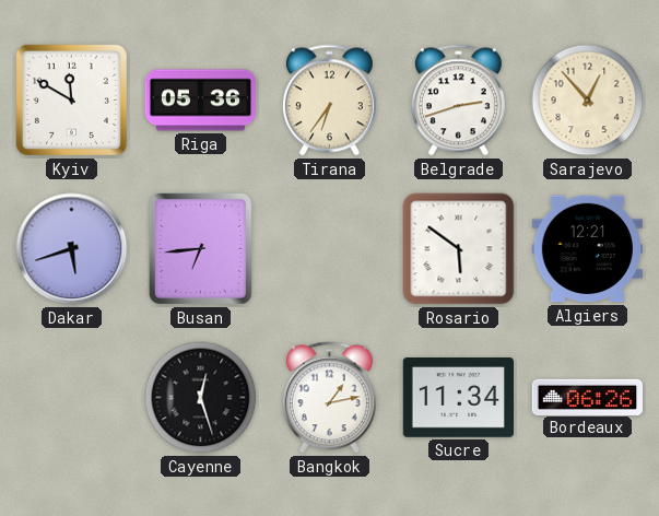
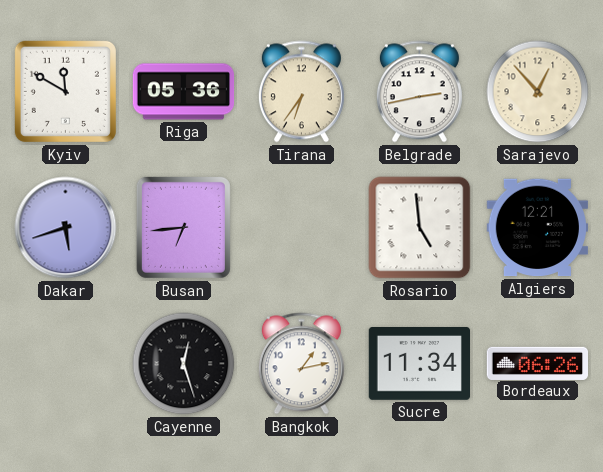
Belgrade: 2:42 -> 2:43 (419, 92)
Rosario: 5:51 -> 4:59 (420, 228)
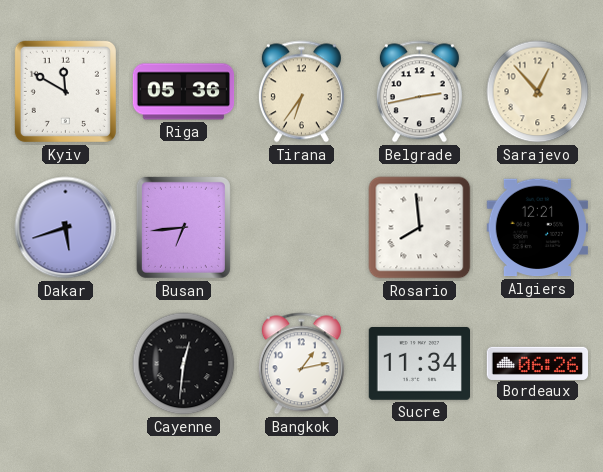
Rosario: 4:59 -> 7:59 (420, 228)
Cayenne: 12:27 -> 12:31 (184, 364)
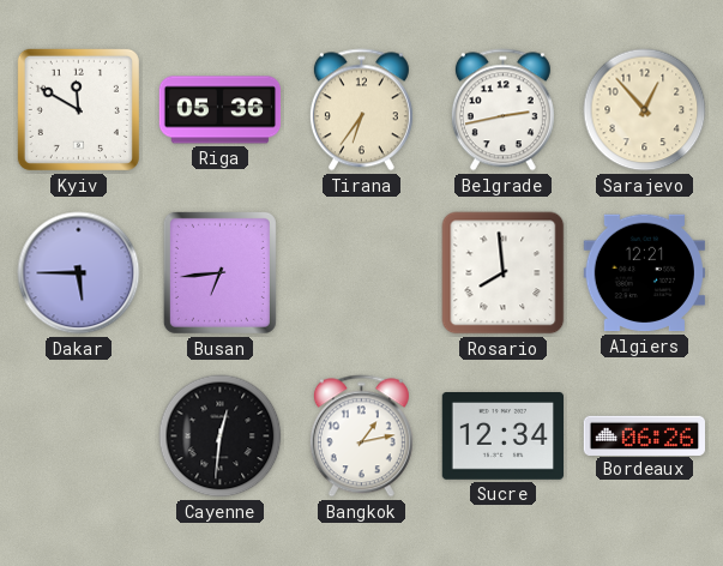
Dakar: 5:42 -> 5:45 (79, 273)
Sucre: 11:34 -> 12:34 (502, 436)
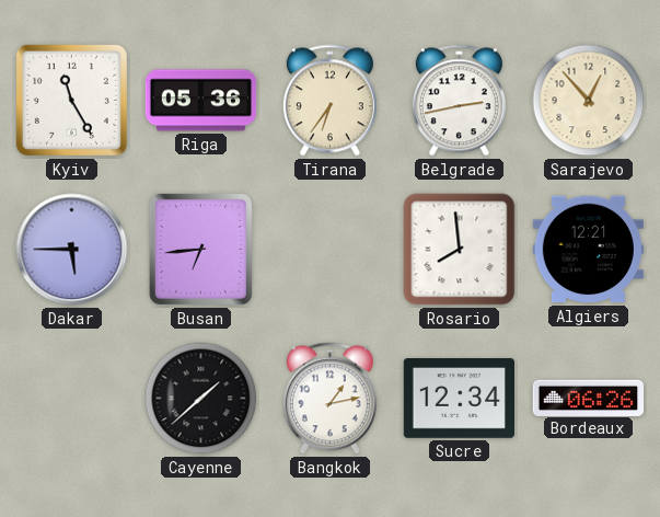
Kyiv: 11:50 -> 11:25 (71, 100)
Cayenne: 12:31 -> 1:38 (201, 399)
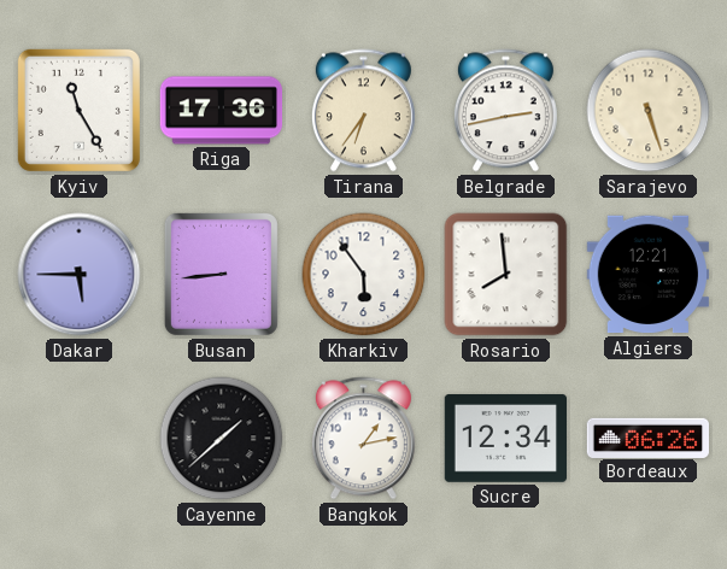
Riga: 05:36 -> 17:36 (222, 111)
Sarajevo: 12:53 -> 5:27 (649, 111)
Busan: 6:44 -> 8:44 (221, 274)
Kharkiv: none -> 5:54 (364, 275)
